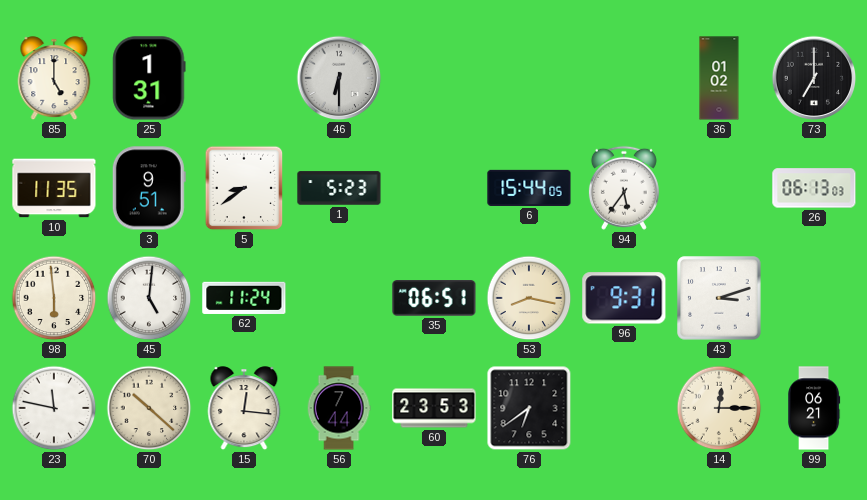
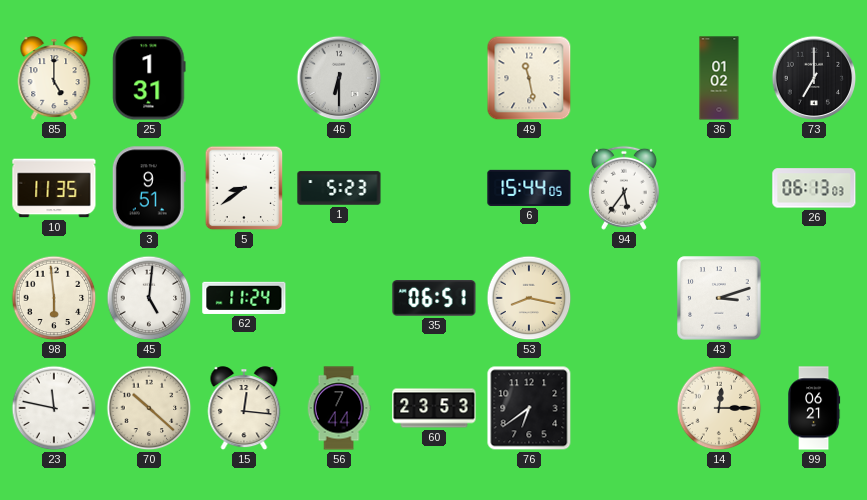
49: none -> 11:28 (529, 78)
96: 9:31 -> none (624, 298)
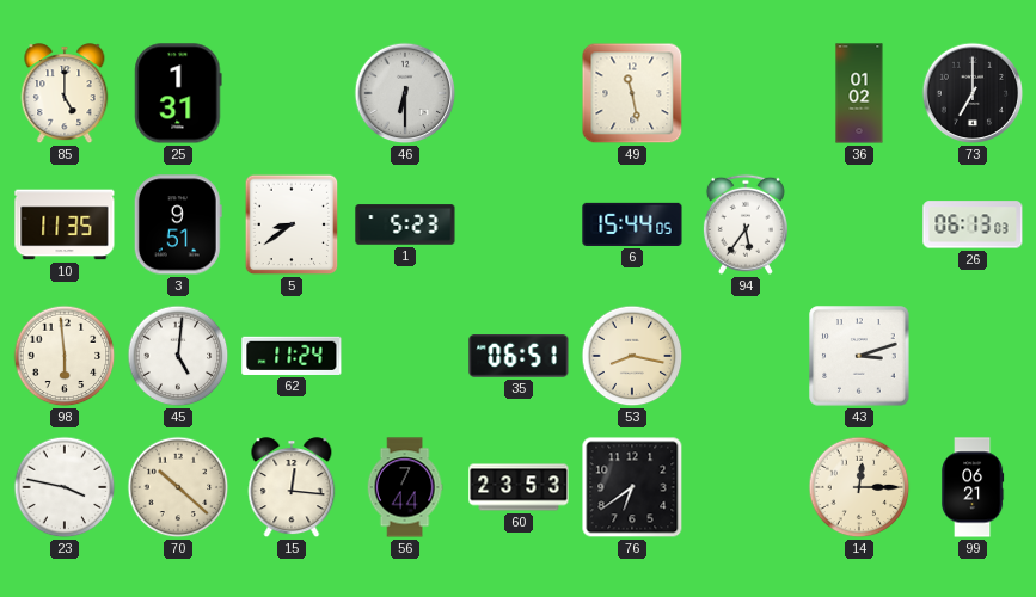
23: 11:47 -> 3:47 (65, 487)
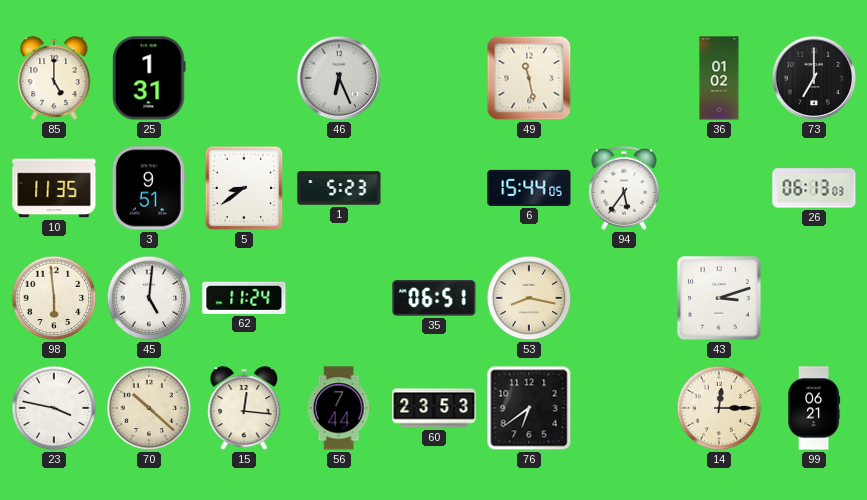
46: 6:30 -> 6:26 (339, 78)
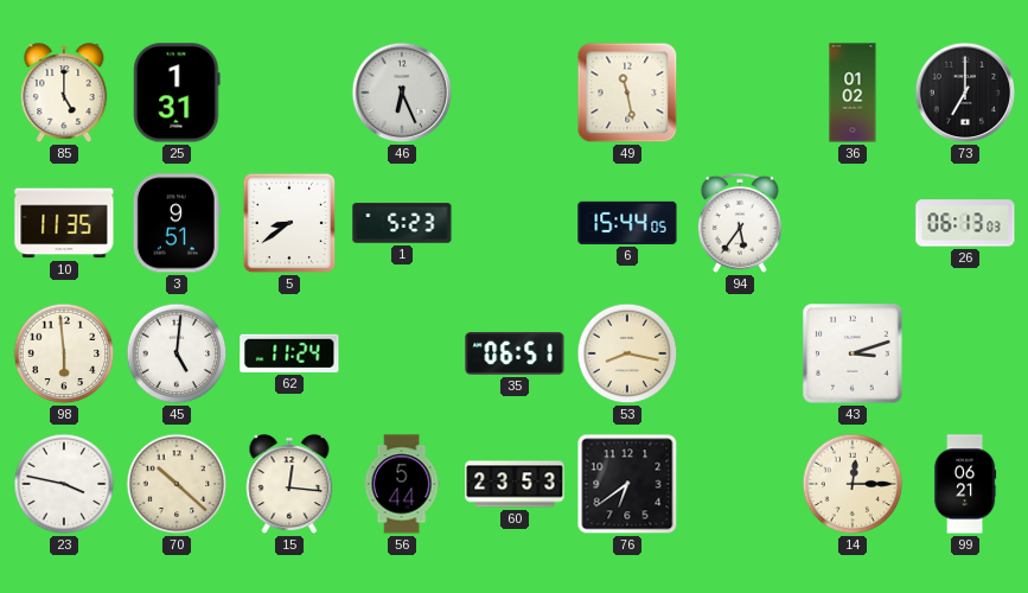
56: 7:44 -> 5:44 (402, 484)
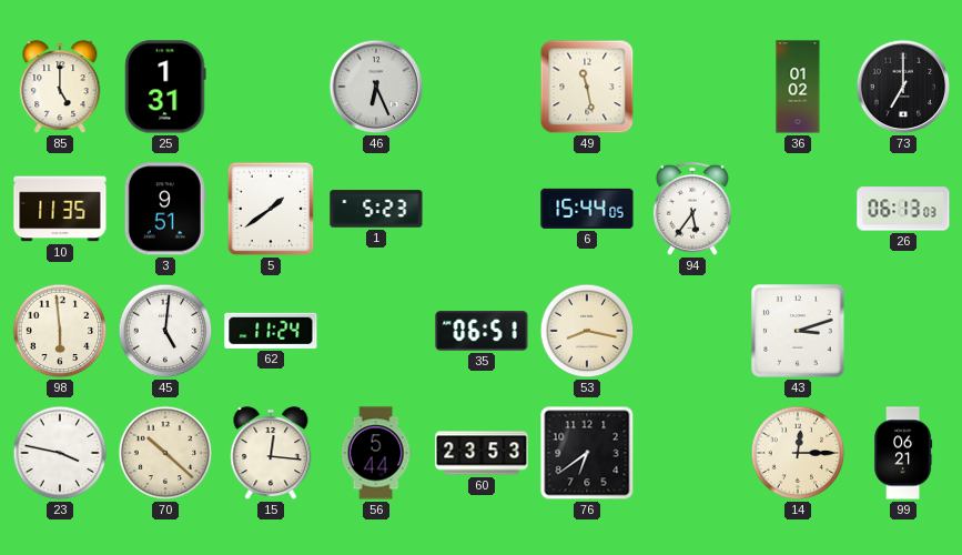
5: 8:39 -> 1:39 (271, 209)
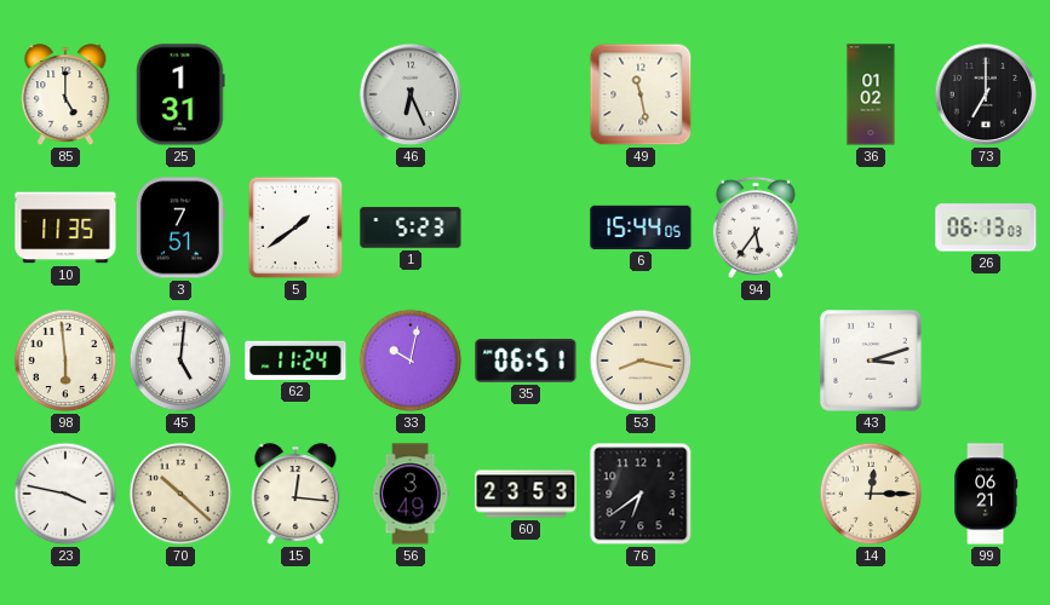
3: 9:51 -> 7:51 (180, 227)
33: none -> 10:02 (411, 361)
56: 5:44 -> 3:49 (411, 494)
